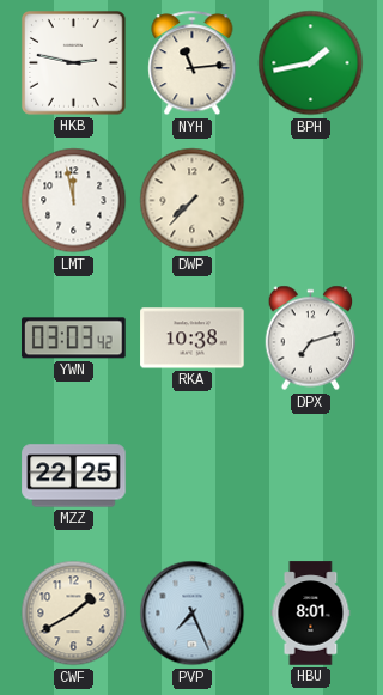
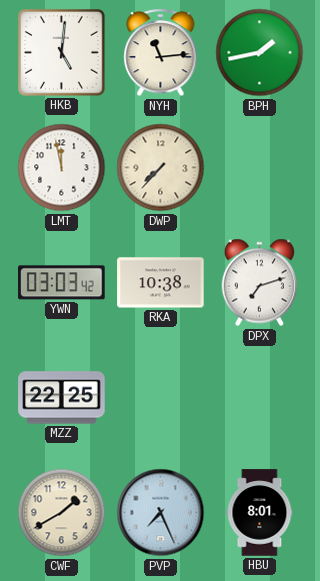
HKB: 2:47 -> 5:01 (62, 53)
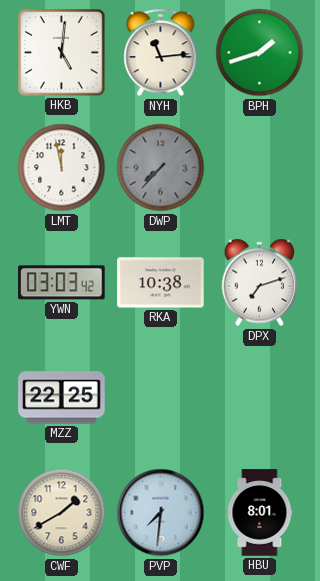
BPH: 1:43 -> 1:42 (260, 53)
DWP dial: cream -> grey (161, 168)
PVP: 7:26 -> 7:31 (161, 513)
